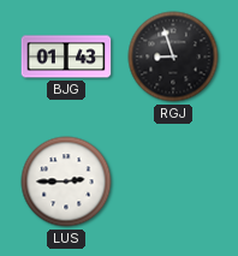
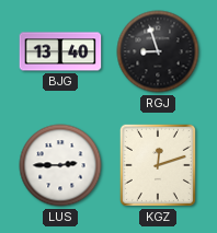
BJG: 01:43 -> 13:40 (60, 51)
KGZ: none -> 12:12 (158, 165)
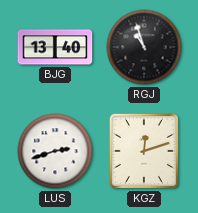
RGJ: 8:57 -> 10:57 (144, 47)
LUS: 2:45 -> 2:42 (55, 151)
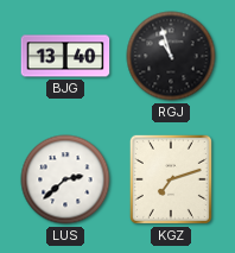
LUS: 2:42 -> 2:38 (65, 179)
KGZ: 12:12 -> 7:12 (171, 179)
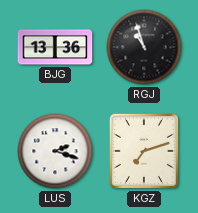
BJG: 13:40 -> 13:36 (55, 47)
LUS: 2:38 -> 2:18 (55, 151)
